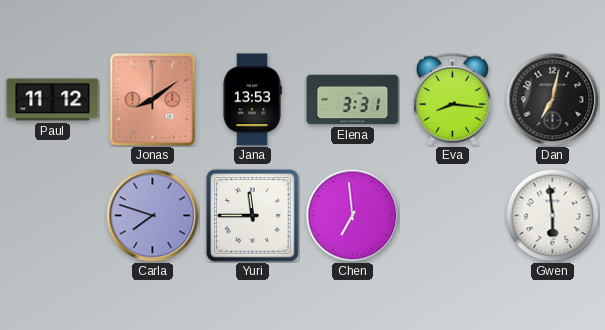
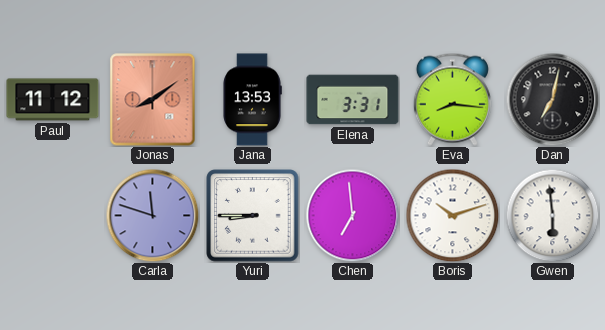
Carla: 7:48 -> 11:48 (152, 215)
Yuri: 11:45 -> 8:45 (253, 216)
Boris: none -> 10:12 (452, 215)
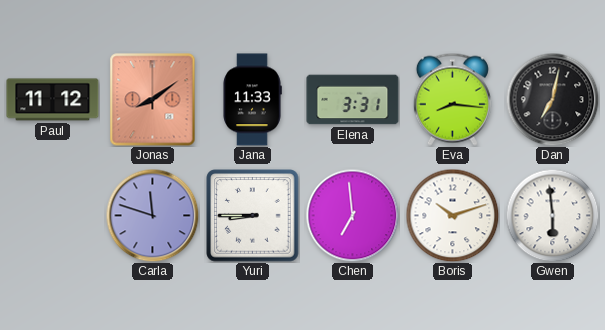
Jana: 13:53 -> 11:33 (252, 100)
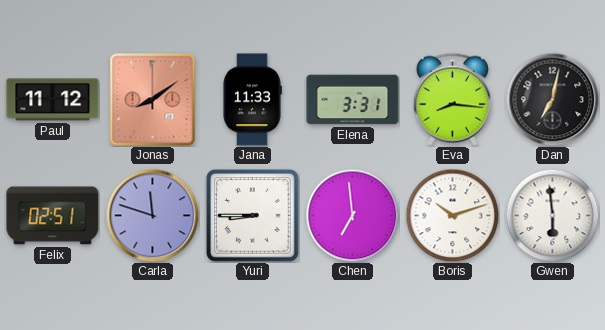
Felix: none -> 02:51 (53, 216)
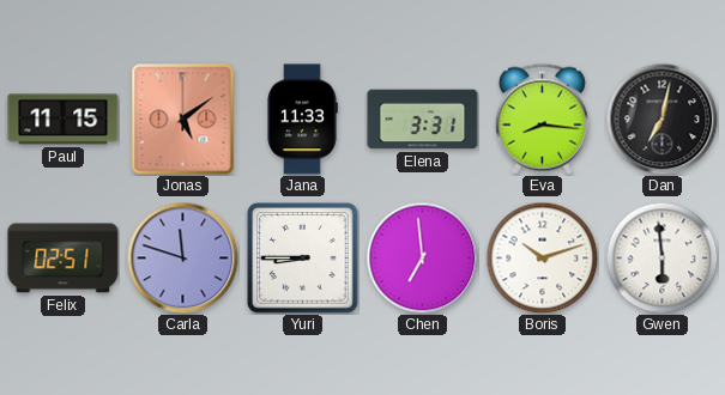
Paul: 11:12 -> 11:15 (64, 120)
Jonas: 8:09 -> 5:09 (183, 120)
